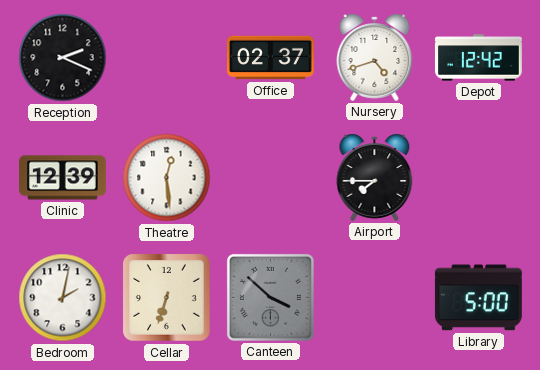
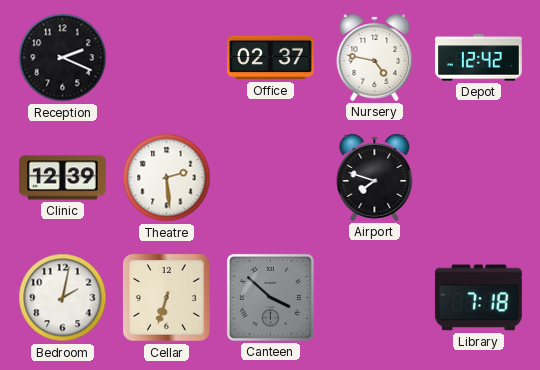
Nursery: 4:42 -> 4:47 (375, 57)
Theatre: 12:29 -> 2:29 (167, 178)
Airport: 7:45 -> 7:48 (375, 177)
Library: 5:00 -> 7:18 (478, 298)
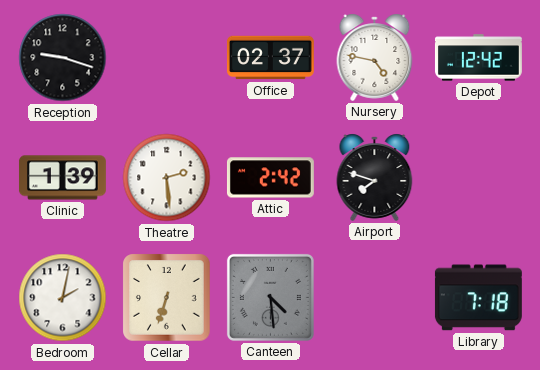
Reception: 2:19 -> 9:18 (63, 58)
Clinic: 12:39 -> 1:39 (62, 178)
Attic: none -> 2:42 (270, 178)
Canteen: 3:52 -> 4:29 (270, 297)
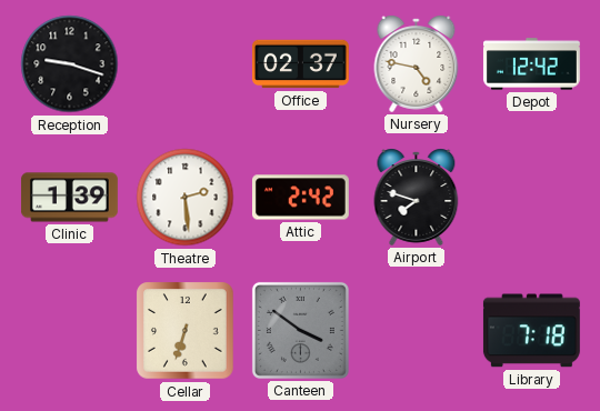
Bedroom: 2:02 -> none (63, 298)
Canteen: 4:29 -> 3:51 (300, 330)
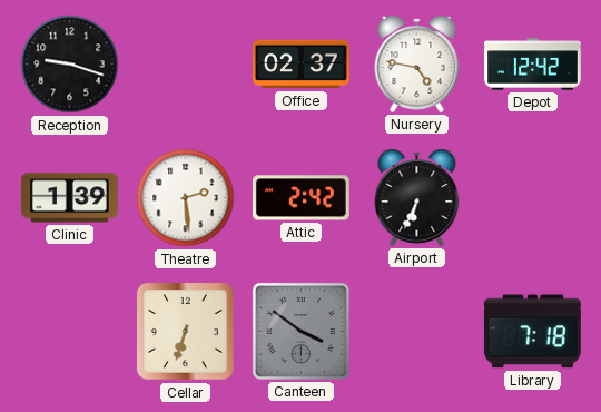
Airport: 7:48 -> 6:34 (417, 197)
